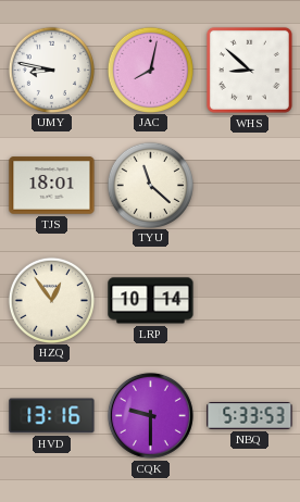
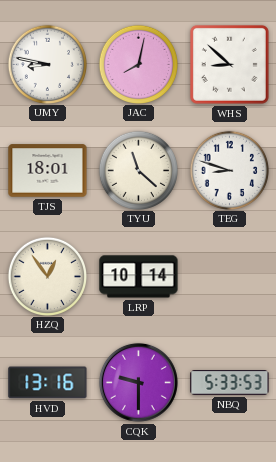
TEG: none -> 8:48 (229, 170)
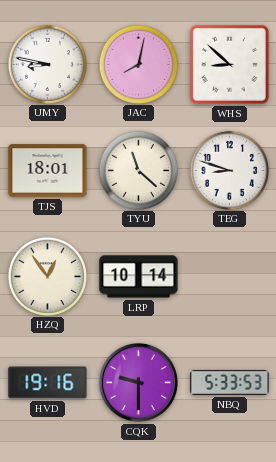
HVD: 13:16 -> 19:16 (48, 383)
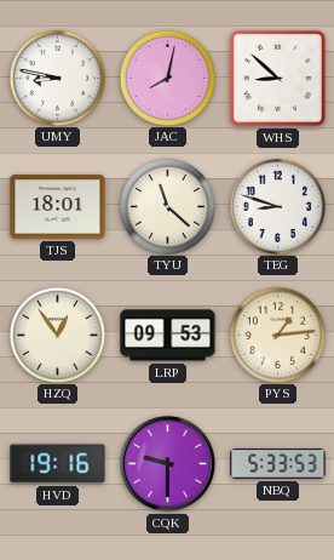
LRP: 10:14 -> 09:53 (168, 336)
PYS: none -> 1:14 (277, 335)
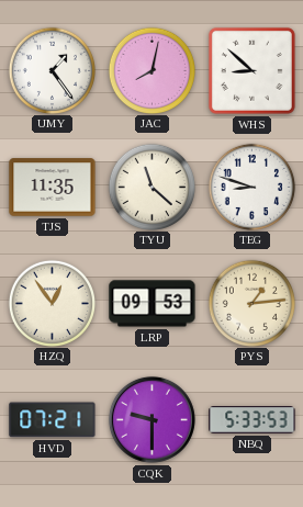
UMY: 8:47 -> 1:24 (52, 70)
TJS: 18:01 -> 11:35 (53, 188)
HVD: 19:16 -> 07:21 (53, 420)
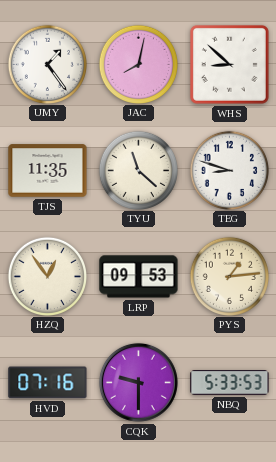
HVD: 07:21 -> 07:16 (48, 383)
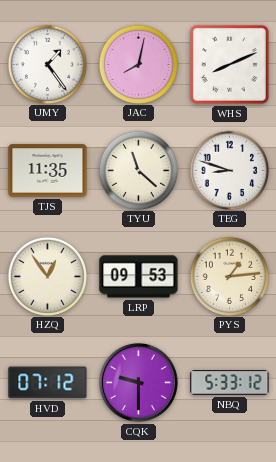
WHS: 8:52 -> 8:11 (229, 64)
HVD: 07:16 -> 07:12 (48, 383)
NBQ: 5:33:53 -> 5:33:12 (230, 383)
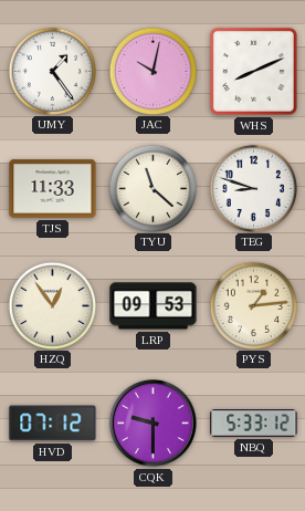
JAC: 8:02 -> 10:02 (152, 71)
TJS: 11:35 -> 11:33 (53, 189)
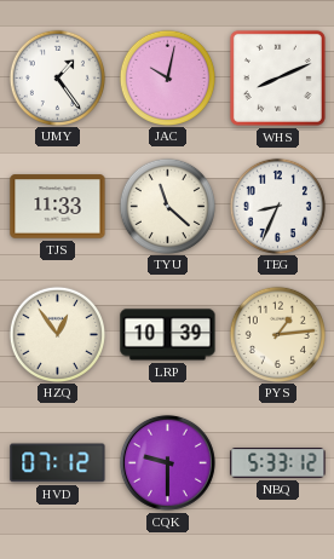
TEG: 8:48 -> 8:34 (277, 206)
LRP: 09:53 -> 10:39 (168, 335)
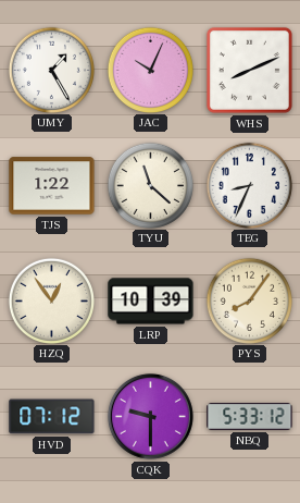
UMY: 1:24 -> 1:25 (51, 70)
JAC: 10:02 -> 10:04 (150, 70)
TJS: 11:33 -> 1:22 (52, 186)
PYS: 1:14 -> 8:06 (249, 300)
